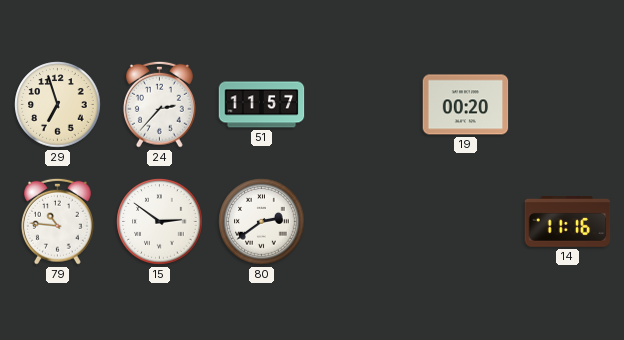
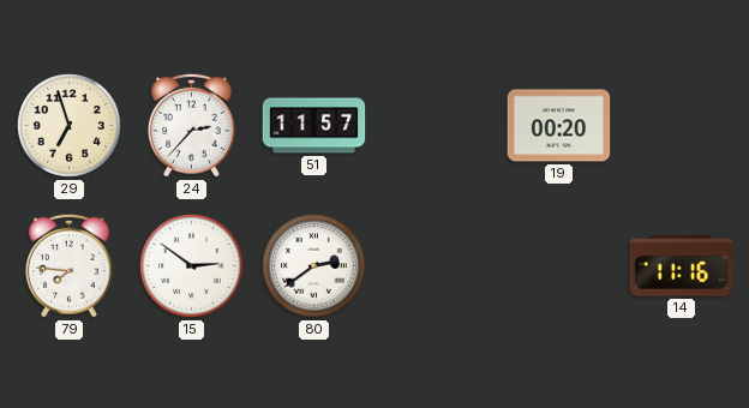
79: 10:46 -> 7:46 (68, 265)
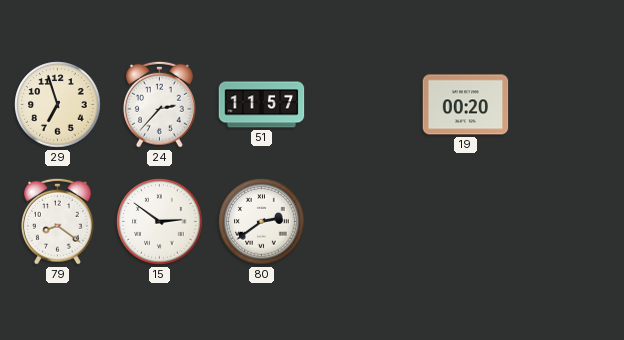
79: 7:46 -> 8:21 (57, 221)
14: 11:16 -> none (682, 266)
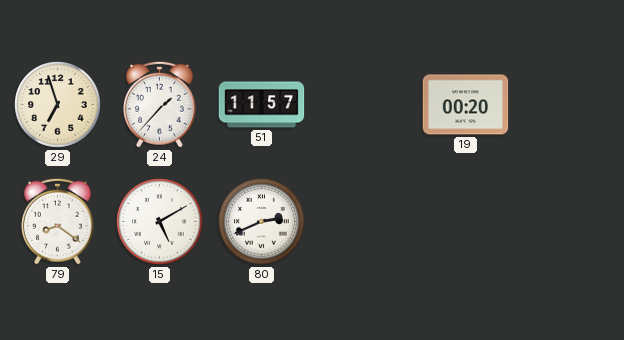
24: 2:37 -> 1:37 (159, 104)
15: 2:51 -> 5:10 (160, 222)
80: 2:39 -> 2:41 (262, 222)
